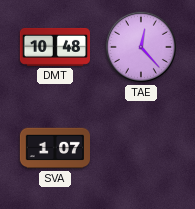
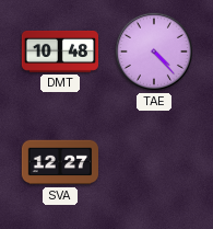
TAE: 12:23 -> 4:23 (154, 51)
SVA: 1:07 -> 12:27 (59, 162)
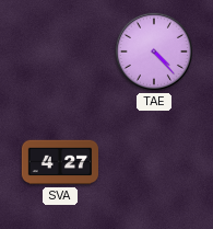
DMT: 10:48 -> none (60, 51)
SVA: 12:27 -> 4:27 (59, 162)
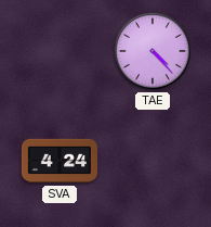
SVA: 4:27 -> 4:24 (58, 161)
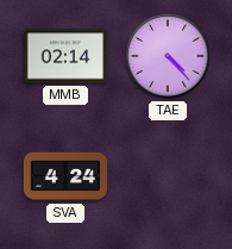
MMB: none -> 02:14 (64, 56)
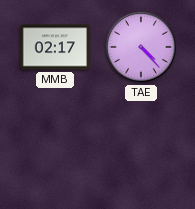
MMB: 02:14 -> 02:17 (54, 47)
SVA: 4:24 -> none (64, 176)
